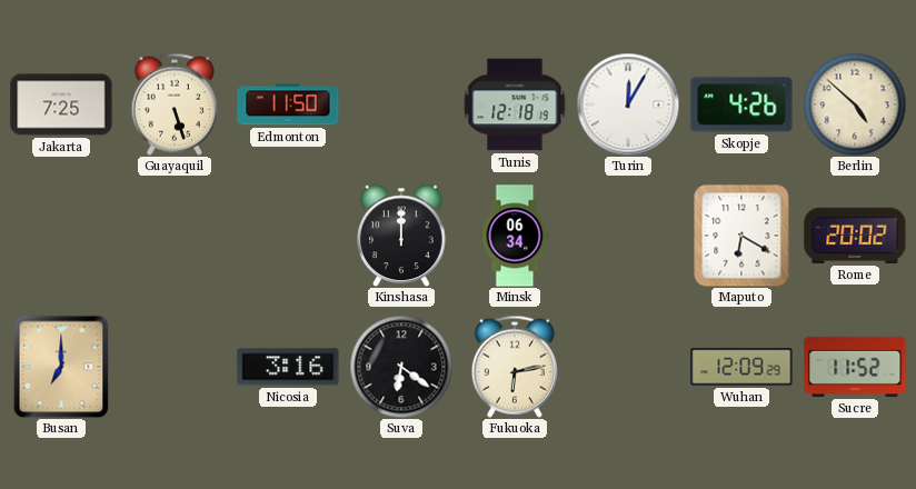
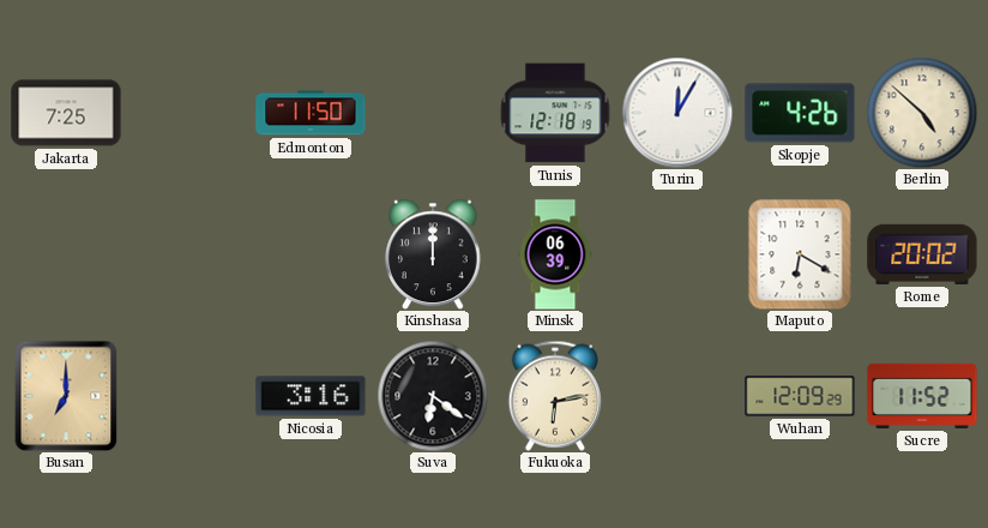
Guayaquil: 5:27 -> none (175, 104)
Minsk: 06:34 -> 06:39 (555, 254)
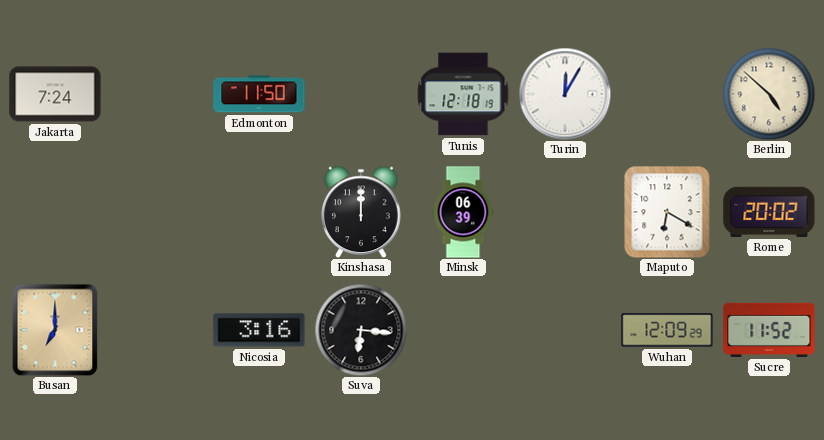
Jakarta: 7:25 -> 7:24 (55, 94)
Skopje: 4:26 -> none (800, 113)
Suva: 6:21 -> 6:16 (361, 330)
Fukuoka: 6:13 -> none (555, 396)
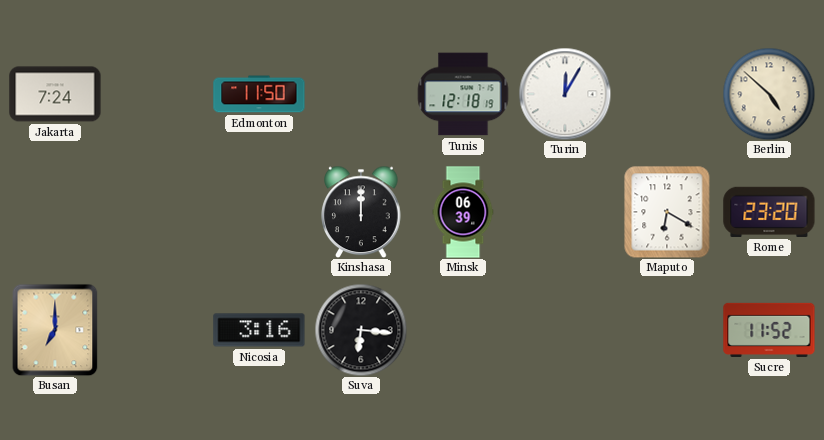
Rome: 20:02 -> 23:20 (769, 212)
Wuhan: 12:09 -> none (667, 330)
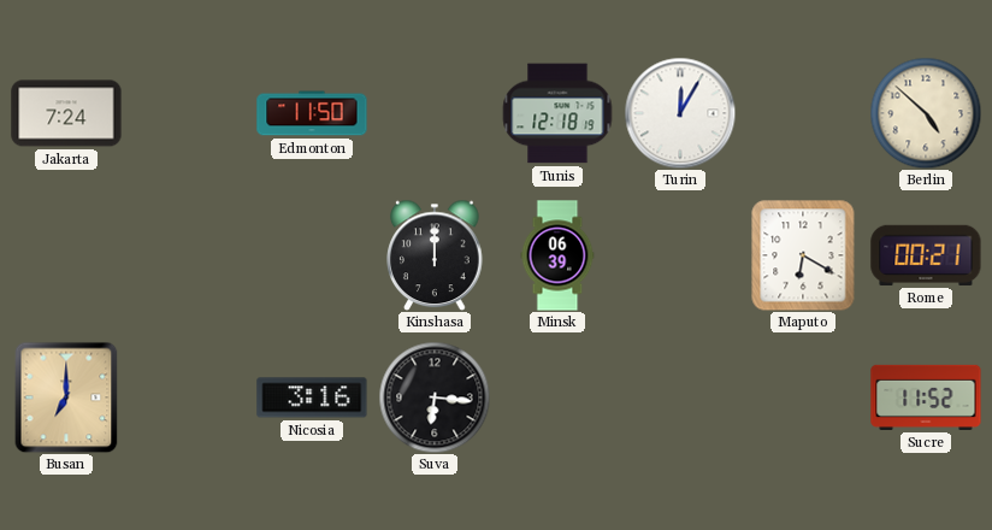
Rome: 23:20 -> 00:21 (926, 255)
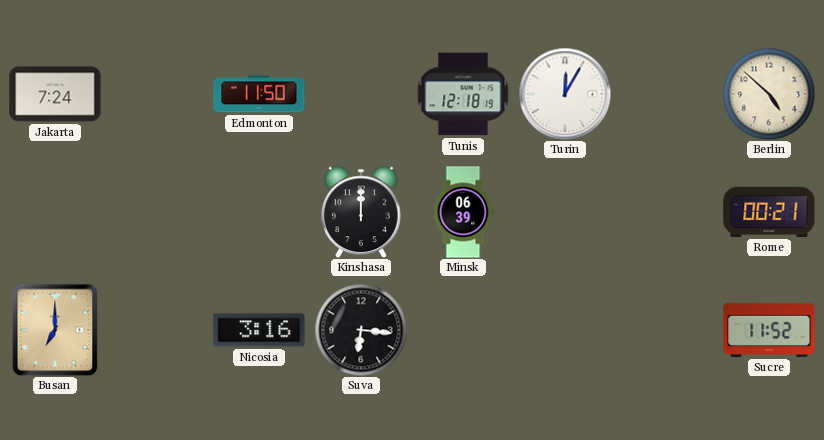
Maputo: 6:20 -> none (803, 255)
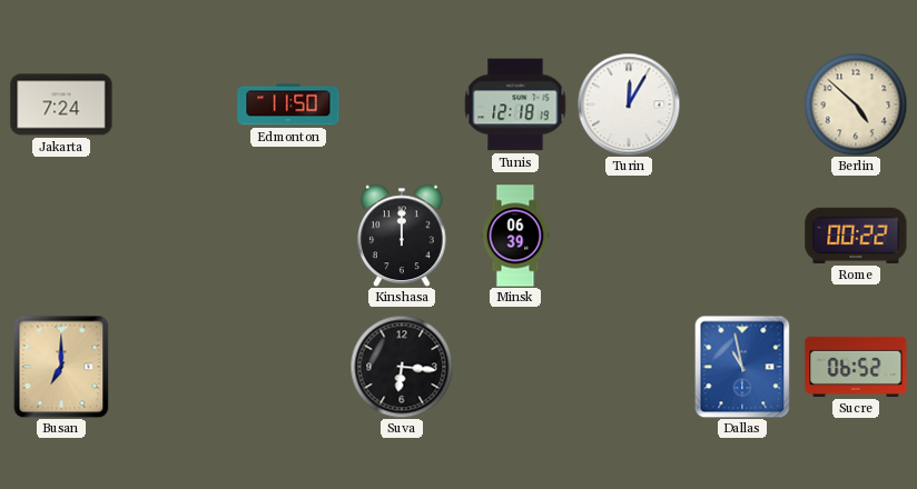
Rome: 00:21 -> 00:22 (856, 236)
Nicosia: 3:16 -> none (259, 330)
Dallas: none -> 10:58 (742, 367)
Sucre: 11:52 -> 06:52 (856, 367)
